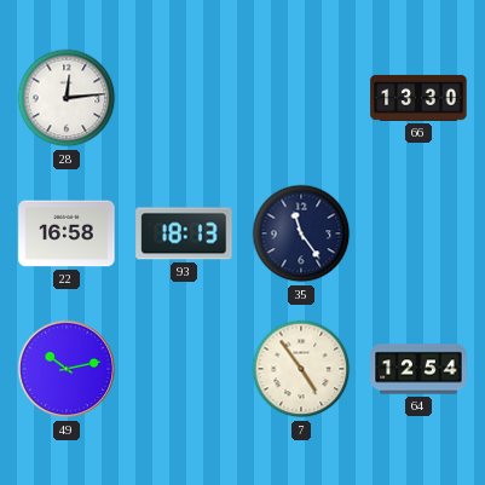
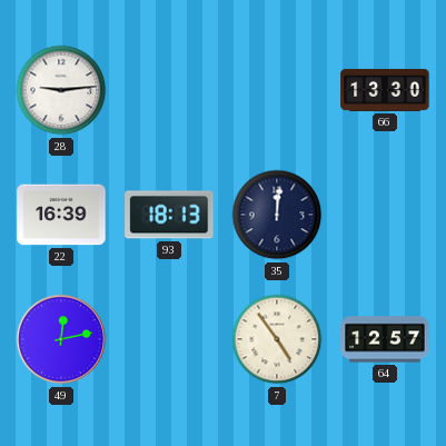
28: 12:14 -> 9:14 (61, 90)
22: 16:58 -> 16:39 (61, 215)
35: 11:24 -> 12:01 (277, 215)
49: 10:13 -> 12:13 (61, 339)
64: 12:54 -> 12:57 (385, 339)
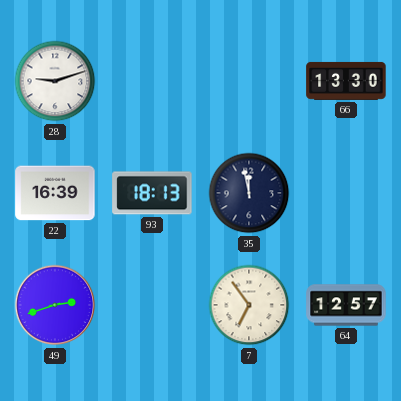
28: 9:14 -> 9:12 (55, 81)
35: 12:01 -> 11:58 (249, 193)
49: 12:13 -> 2:42 (55, 305)
7: 4:54 -> 6:54 (249, 305)
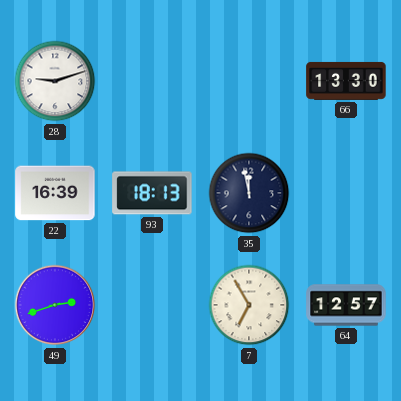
7: 6:54 -> 6:55 (249, 305)
